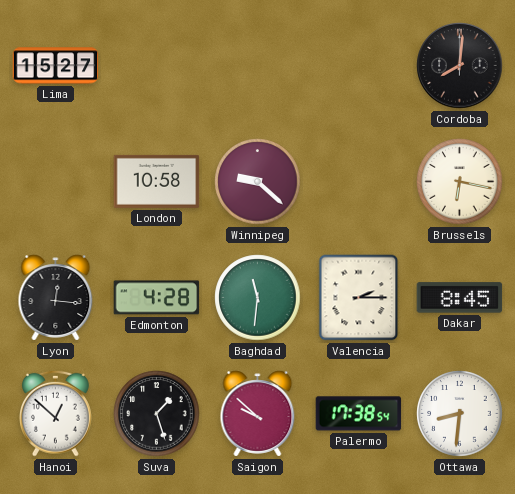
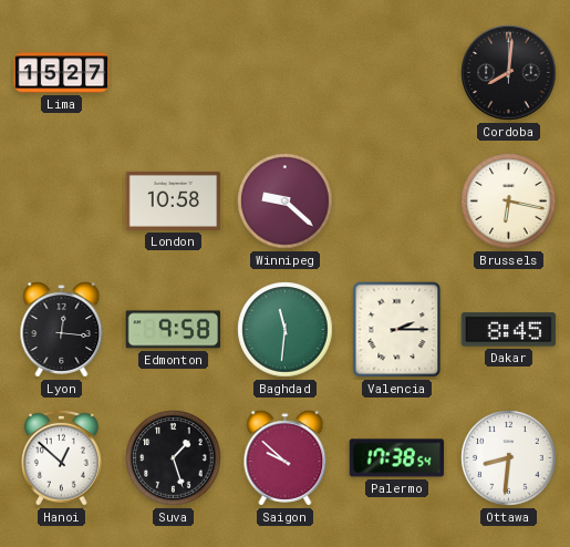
Edmonton: 4:28 -> 9:58 (174, 330)
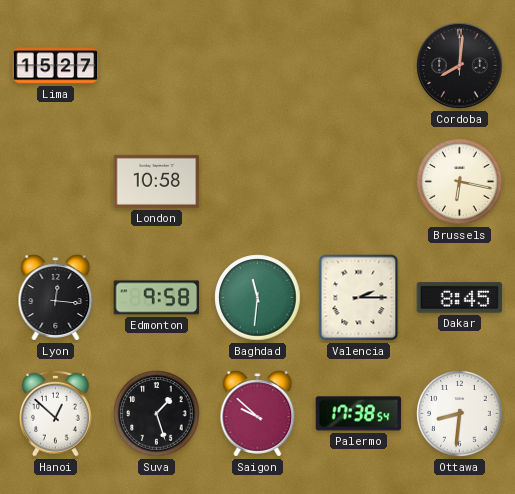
Winnipeg: 9:22 -> none (286, 202)
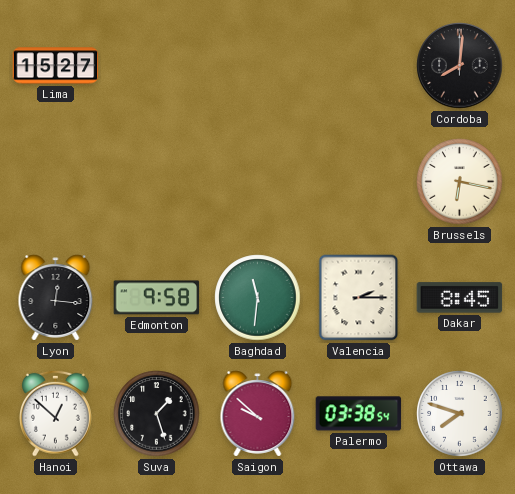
London: 10:58 -> none (157, 181)
Palermo: 17:38 -> 03:38 (359, 414)
Ottawa: 8:31 -> 7:48 (460, 414)
